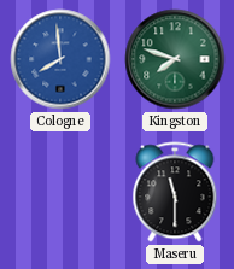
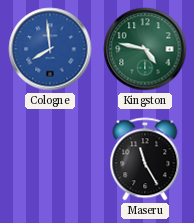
Kingston: 7:48 -> 4:47 (145, 49)
Maseru: 11:30 -> 11:25 (145, 159)
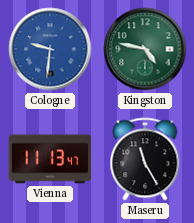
Cologne: 7:59 -> 9:31 (50, 49)
Vienna: none -> 11:13 (50, 159)
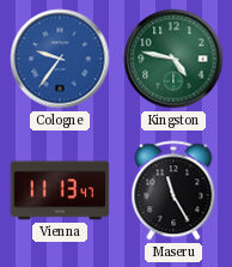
Cologne: 9:31 -> 9:36 (60, 59)
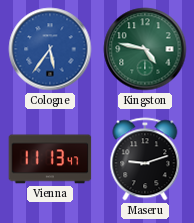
Cologne: 9:36 -> 5:36 (50, 49)
Maseru: 11:25 -> 9:12 (145, 159)
